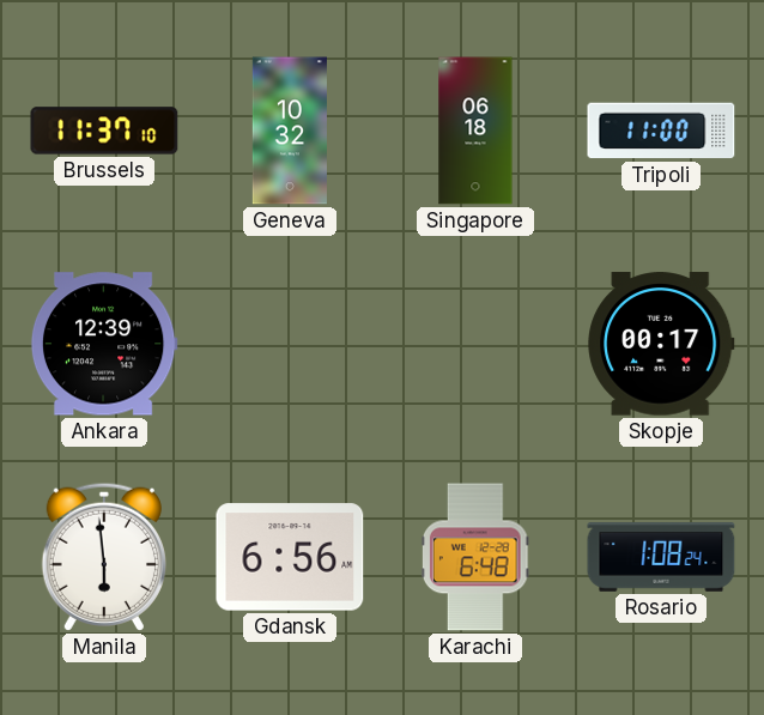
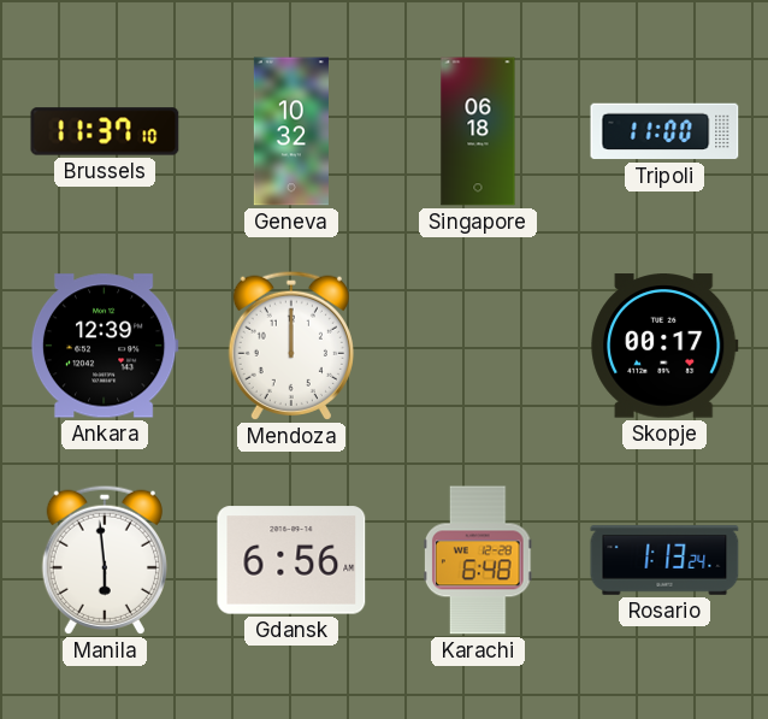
Mendoza: none -> 12:00 (291, 346)
Rosario: 1:08 -> 1:13 (664, 560)
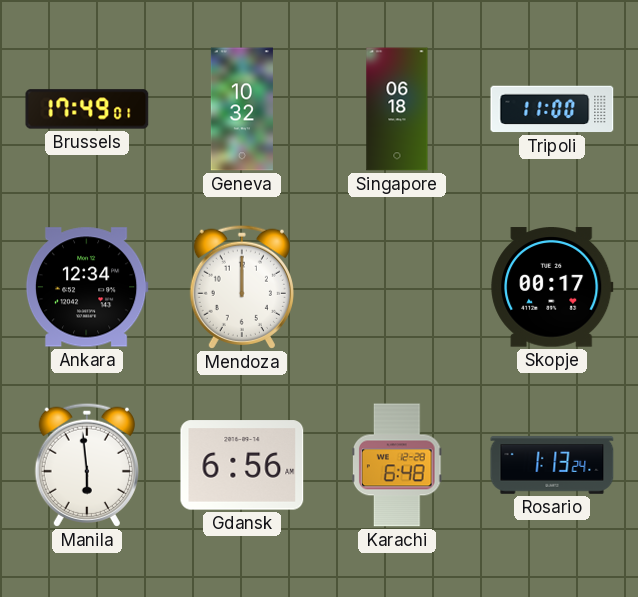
Brussels: 11:37 -> 17:49 (87, 109)
Ankara: 12:39 -> 12:34 (87, 287)
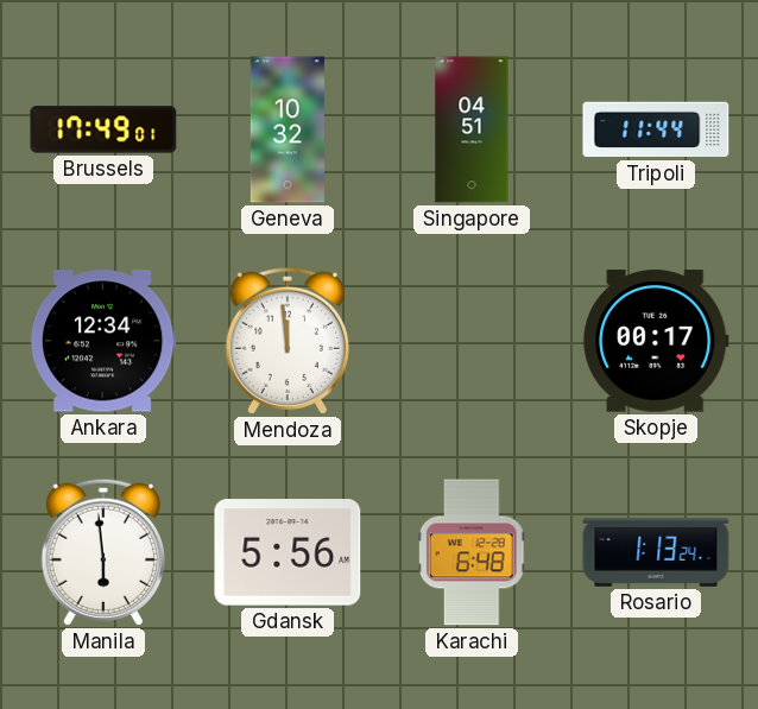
Singapore: 06:18 -> 04:51 (472, 129)
Tripoli: 11:00 -> 11:44 (656, 129)
Mendoza: 12:00 -> 11:59 (288, 341)
Gdansk: 6:56 -> 5:56 (288, 552)
